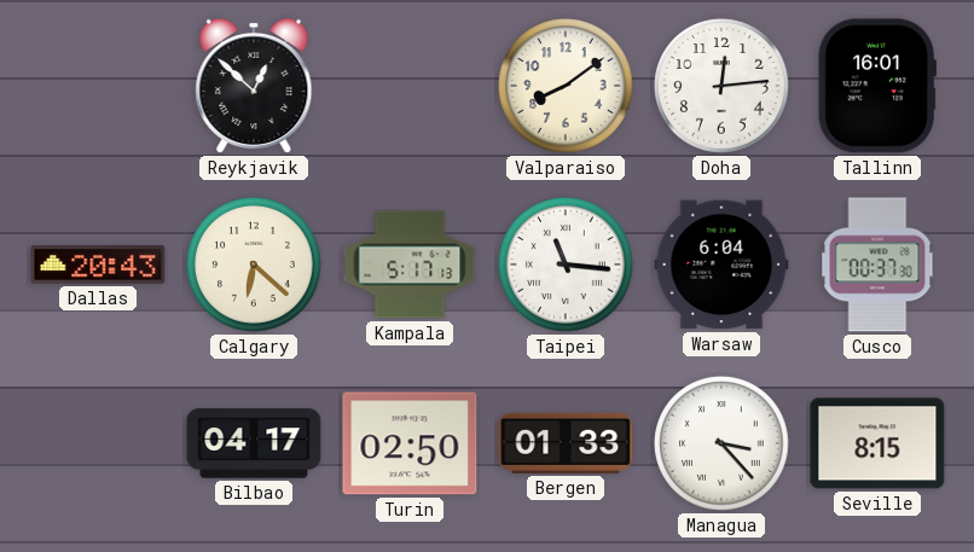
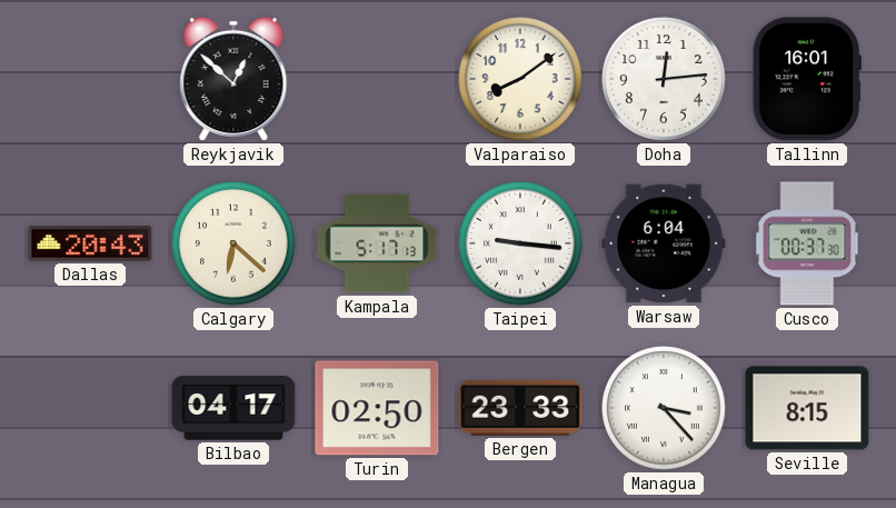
Taipei: 11:16 -> 9:16 (520, 243)
Bergen: 01:33 -> 23:33 (520, 408)
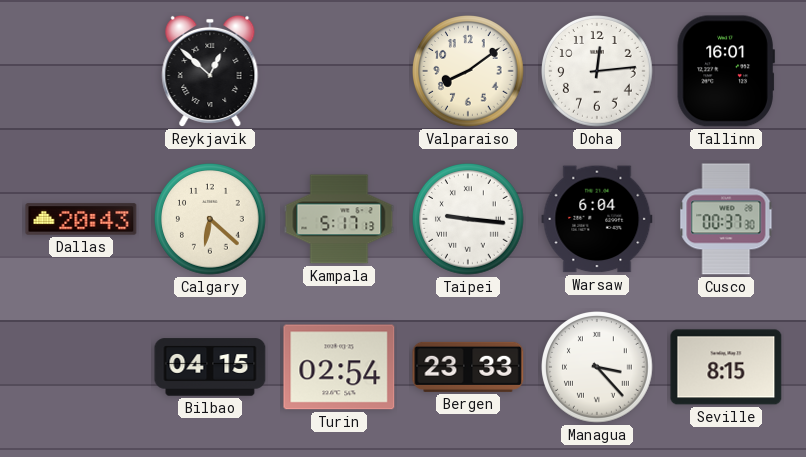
Bilbao: 04:17 -> 04:15 (210, 367)
Turin: 02:50 -> 02:54 (339, 367)
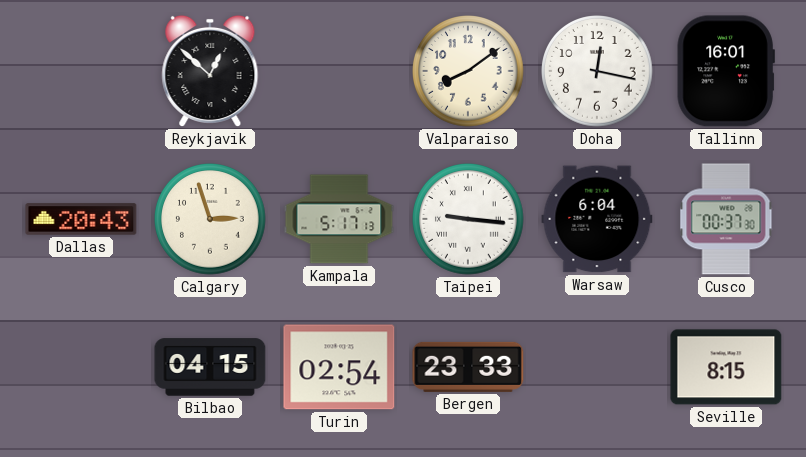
Doha: 12:14 -> 12:17 (597, 71)
Calgary: 6:22 -> 2:57 (210, 219)
Managua: 3:23 -> none (597, 367)
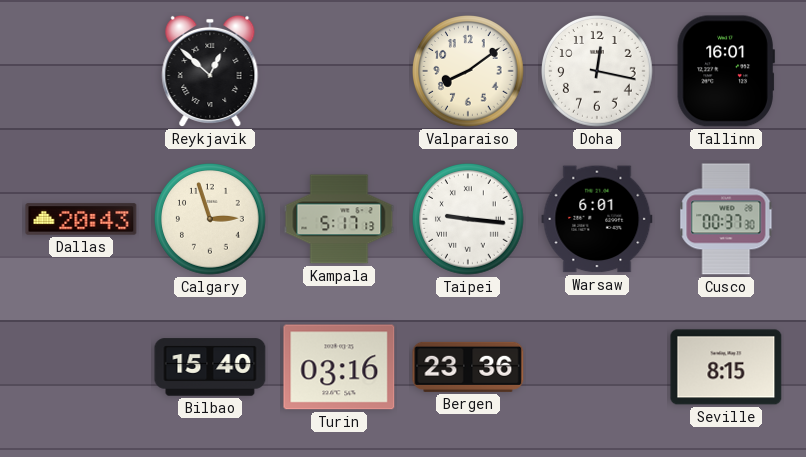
Warsaw: 6:04 -> 6:01 (597, 219)
Bilbao: 04:15 -> 15:40 (210, 367)
Turin: 02:54 -> 03:16 (339, 367)
Bergen: 23:33 -> 23:36 (468, 367)
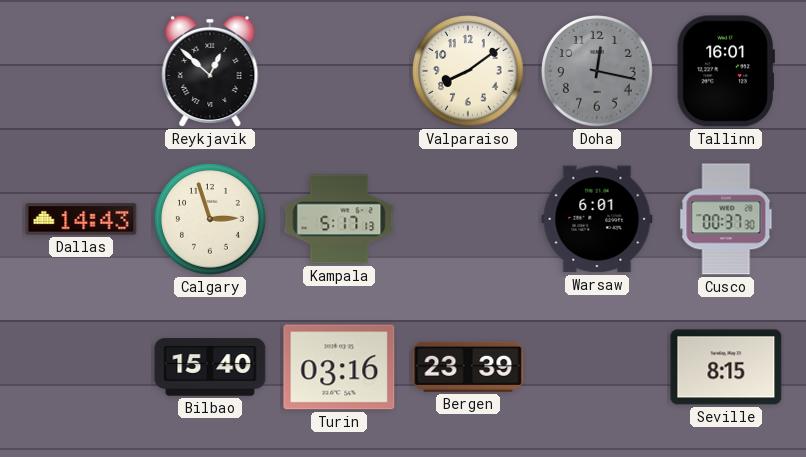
Doha dial: white -> grey (597, 71)
Dallas: 20:43 -> 14:43 (81, 219)
Taipei: 9:16 -> none (468, 219)
Bergen: 23:36 -> 23:39 (468, 367)
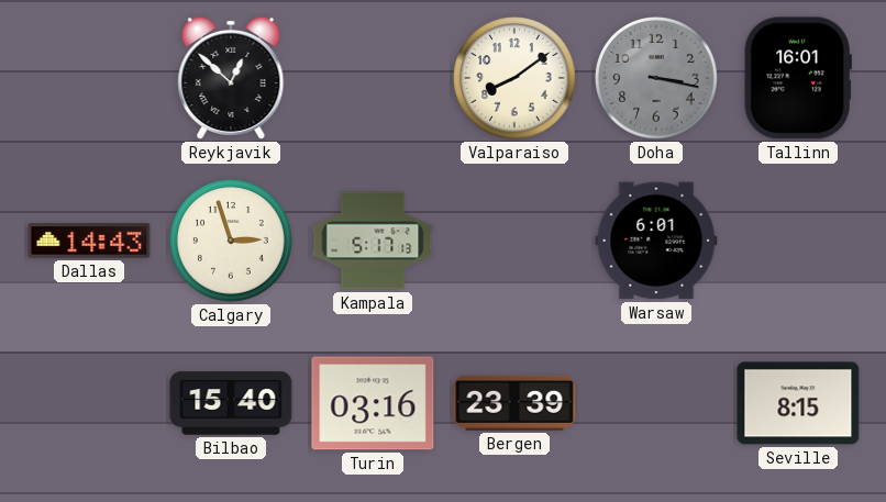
Doha: 12:17 -> 3:17 (656, 78)
Cusco: 00:37 -> none (726, 219)
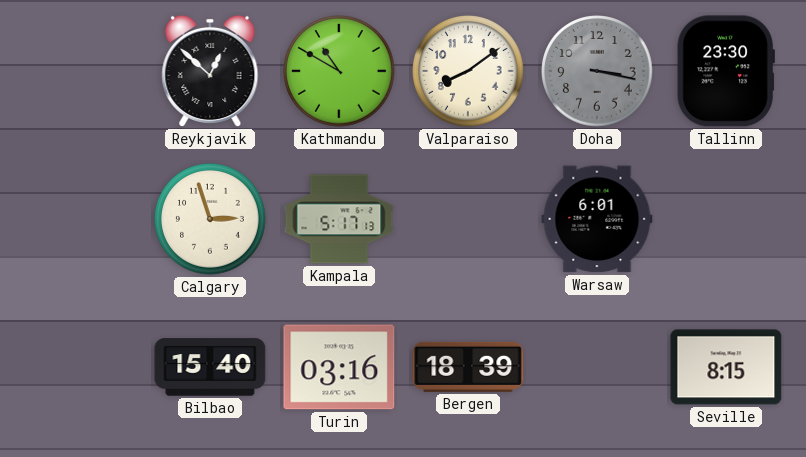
Kathmandu: none -> 10:50 (339, 71)
Tallinn: 16:01 -> 23:30 (726, 71)
Dallas: 14:43 -> none (89, 241)
Bergen: 23:39 -> 18:39 (468, 367)
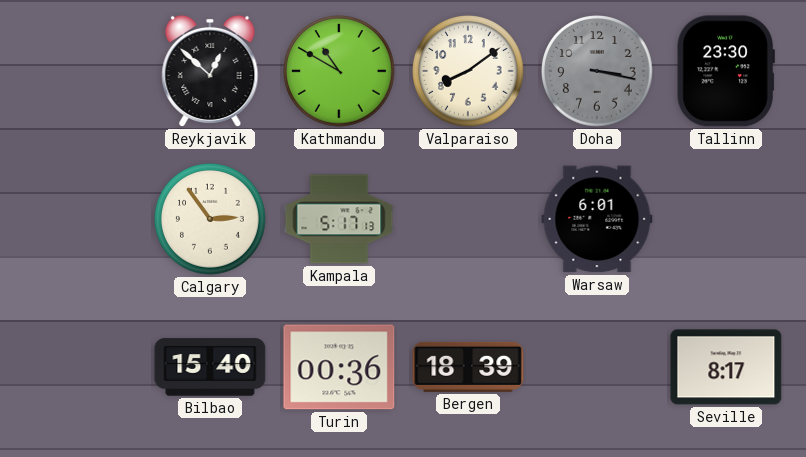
Calgary: 2:57 -> 2:54 (210, 219)
Turin: 03:16 -> 00:36 (339, 367)
Seville: 8:15 -> 8:17 (726, 367)
